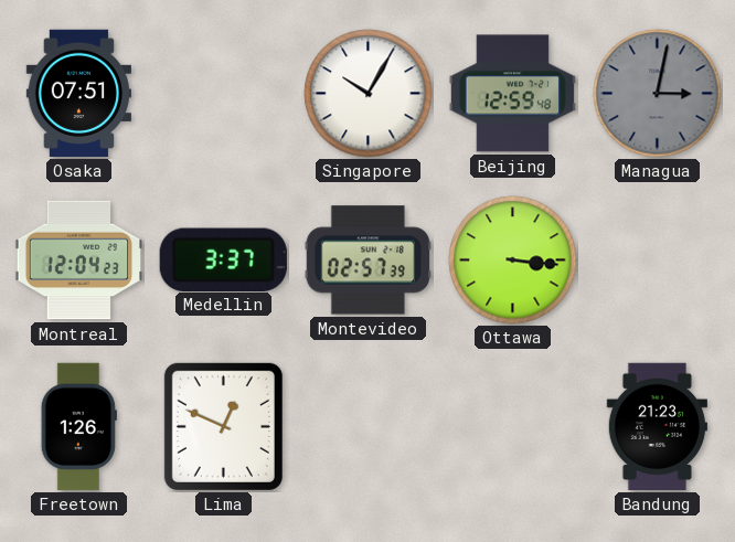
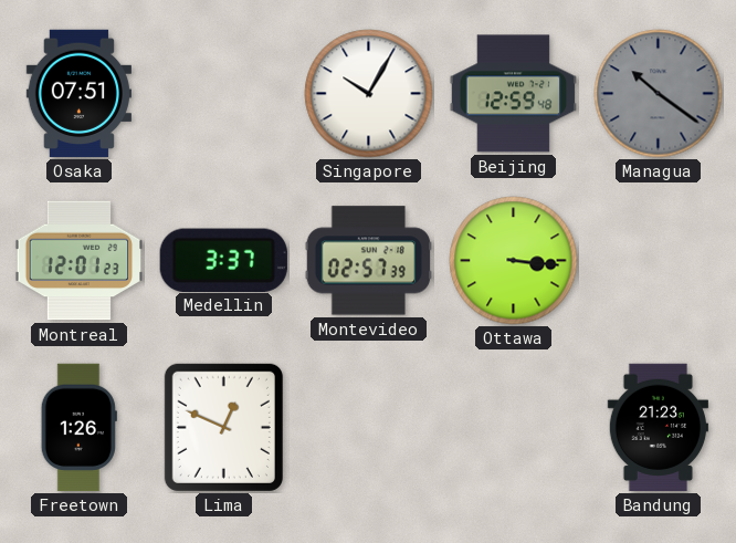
Managua: 3:02 -> 10:21 (659, 94)
Montreal: 12:04 -> 12:01 (80, 261)
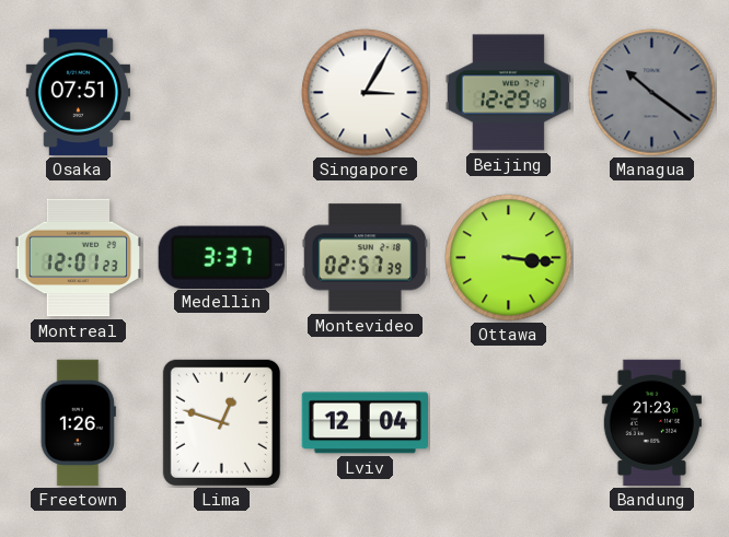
Singapore: 10:05 -> 3:05 (366, 93)
Beijing: 12:59 -> 12:29 (508, 93)
Lima: 12:49 -> 12:48 (221, 422)
Lviv: none -> 12:04 (364, 423)
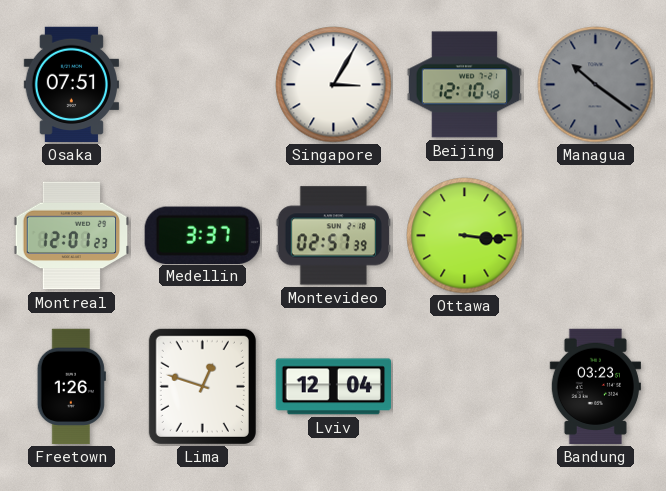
Beijing: 12:29 -> 12:10 (464, 85)
Bandung: 21:23 -> 03:23 (595, 387)
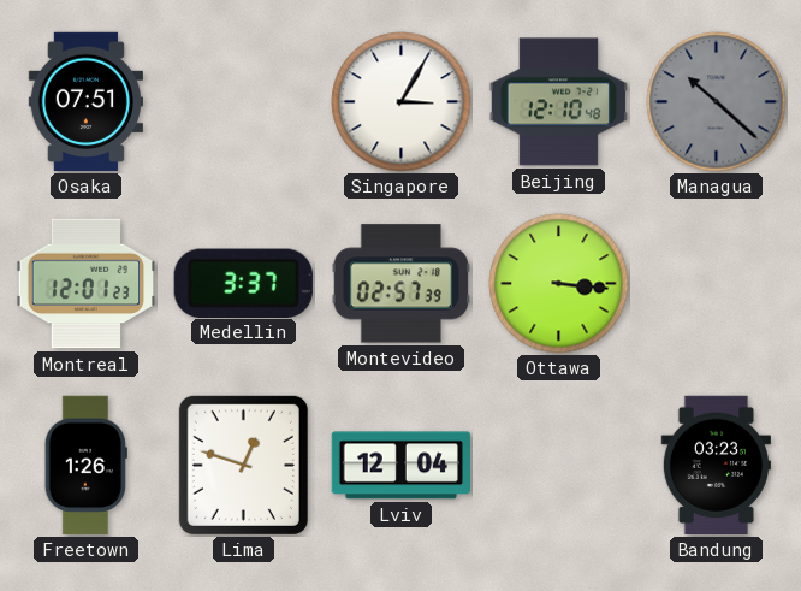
Managua: 10:21 -> 10:22 (717, 102)
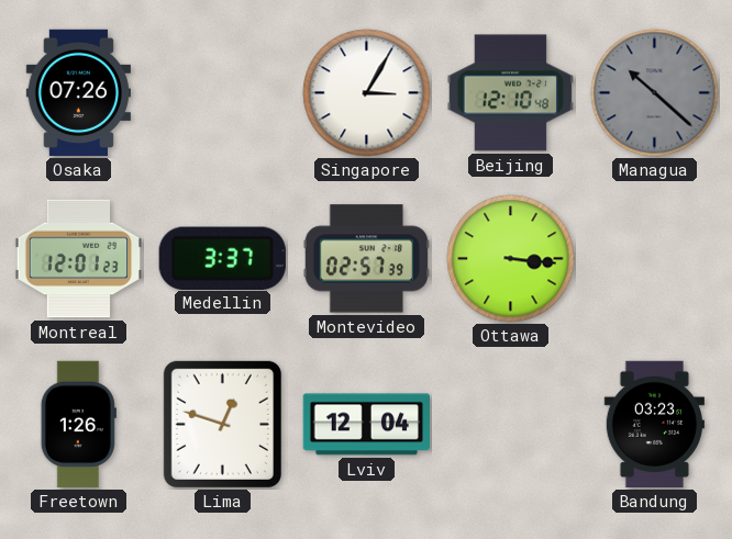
Osaka: 07:51 -> 07:26 (78, 93)
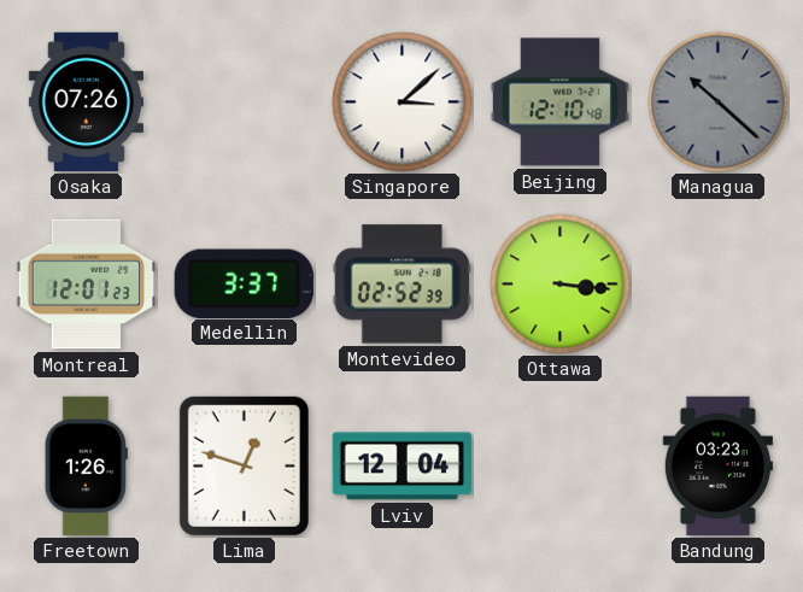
Singapore: 3:05 -> 3:08 (403, 102)
Montevideo: 02:57 -> 02:52 (401, 285)
